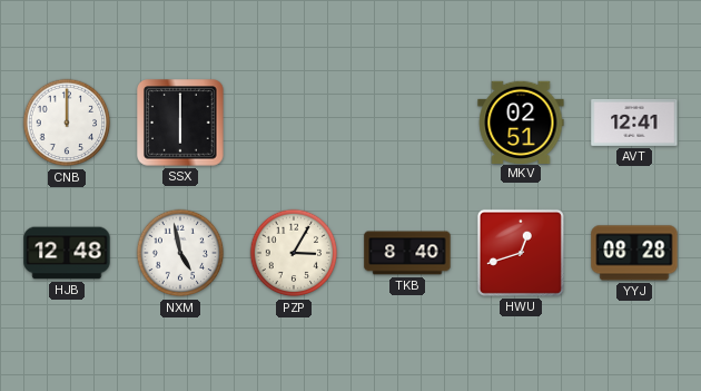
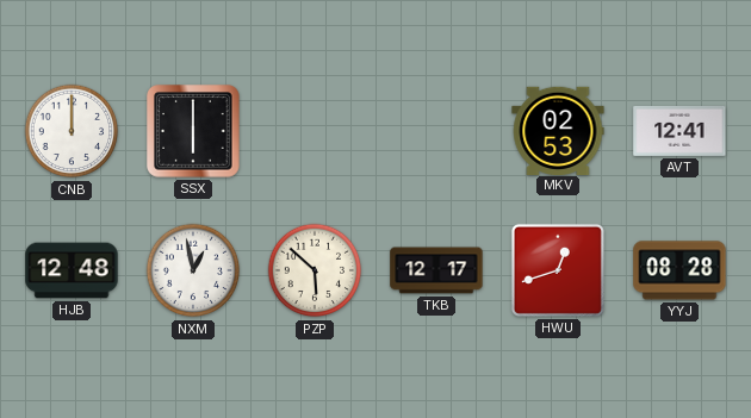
MKV: 02:51 -> 02:53 (558, 130)
NXM: 4:58 -> 12:58 (193, 270)
PZP: 3:05 -> 5:52 (315, 270)
TKB: 8:40 -> 12:17 (436, 270)
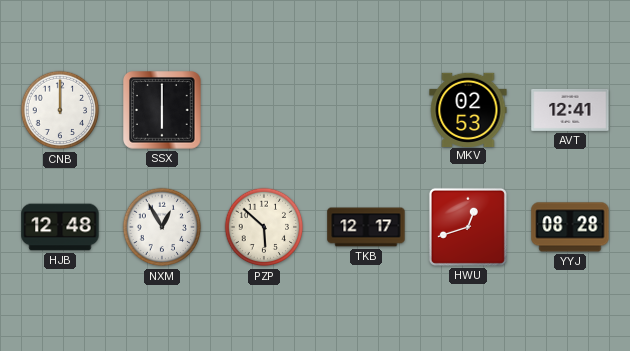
NXM: 12:58 -> 12:55 (162, 227)
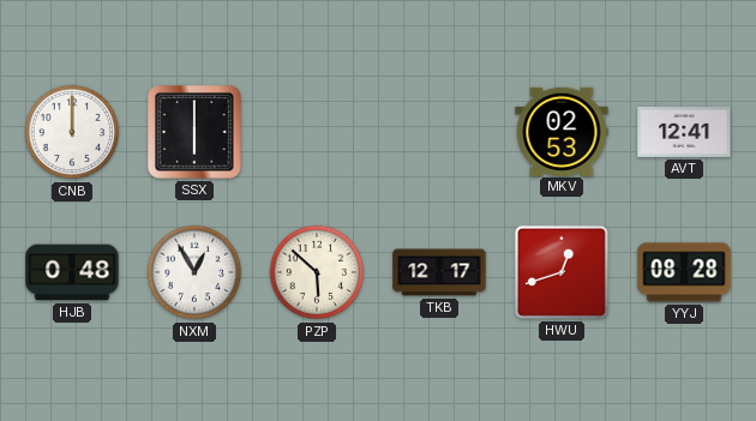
HJB: 12:48 -> 0:48 (72, 272)
